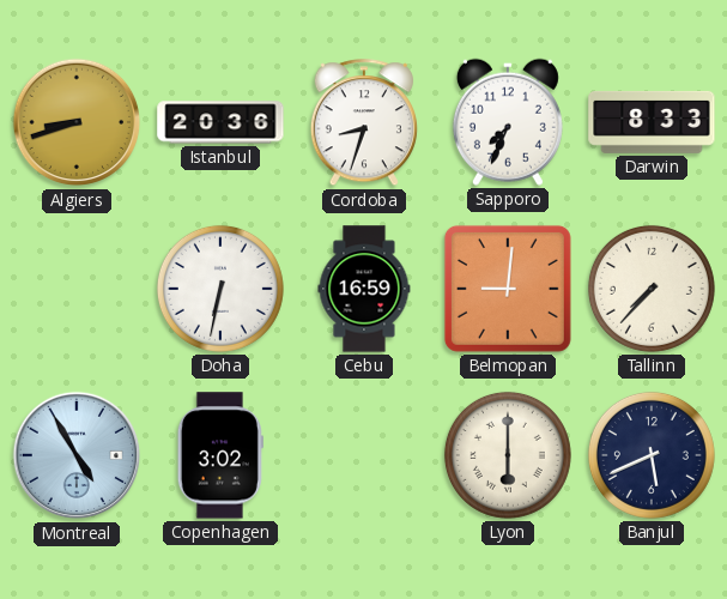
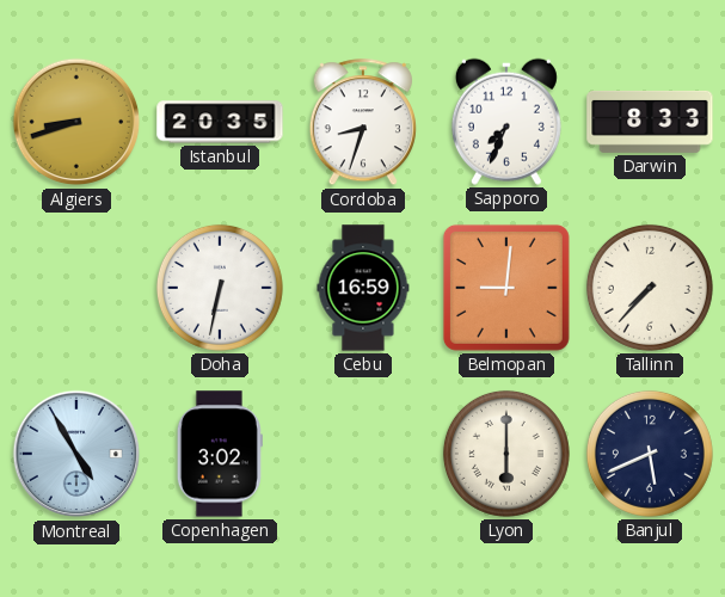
Istanbul: 20:36 -> 20:35 (220, 122)
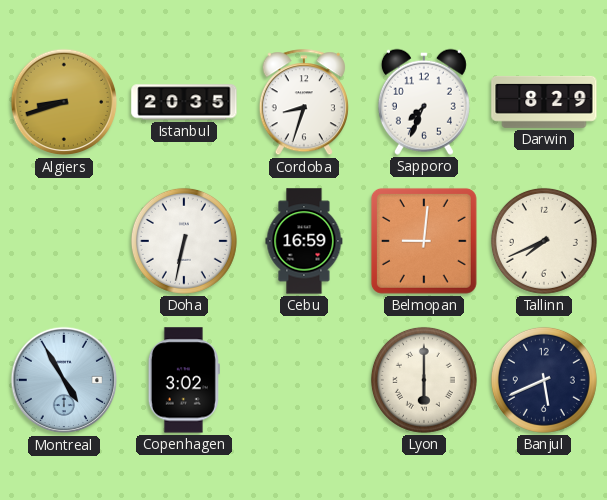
Darwin: 8:33 -> 8:29 (544, 102)
Tallinn: 7:37 -> 7:41 (544, 241)
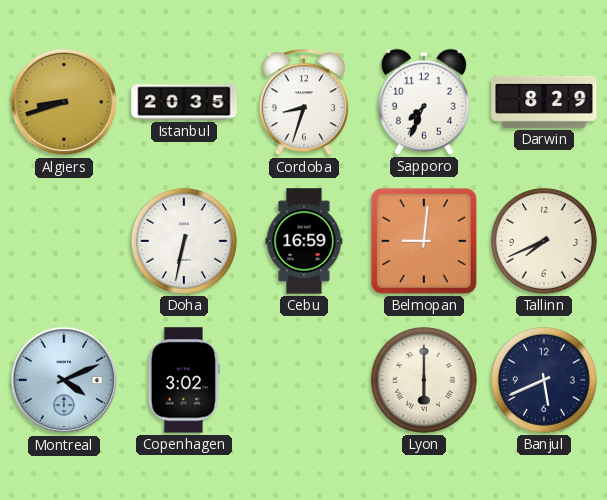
Montreal: 4:55 -> 4:11 (64, 380)
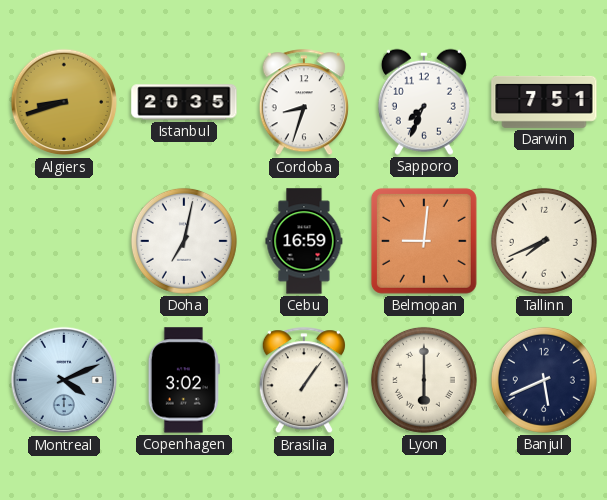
Darwin: 8:29 -> 7:51 (544, 102)
Doha: 6:32 -> 7:02 (184, 241)
Brasilia: none -> 1:06 (304, 381)
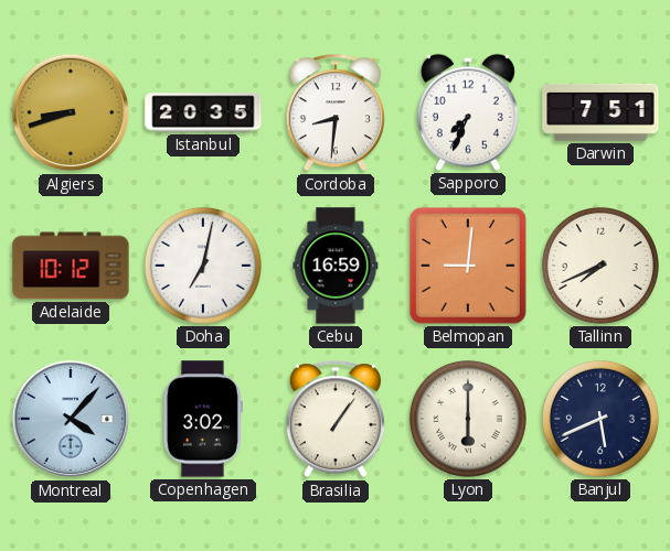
Cordoba: 8:33 -> 8:31 (336, 114)
Adelaide: none -> 10:12 (71, 266)
Montreal: 4:11 -> 4:07 (71, 419)
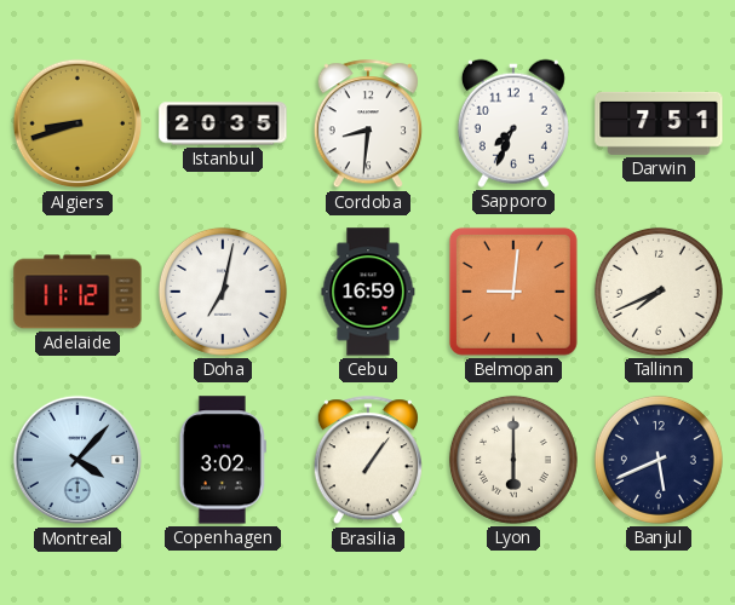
Adelaide: 10:12 -> 11:12 (77, 292)
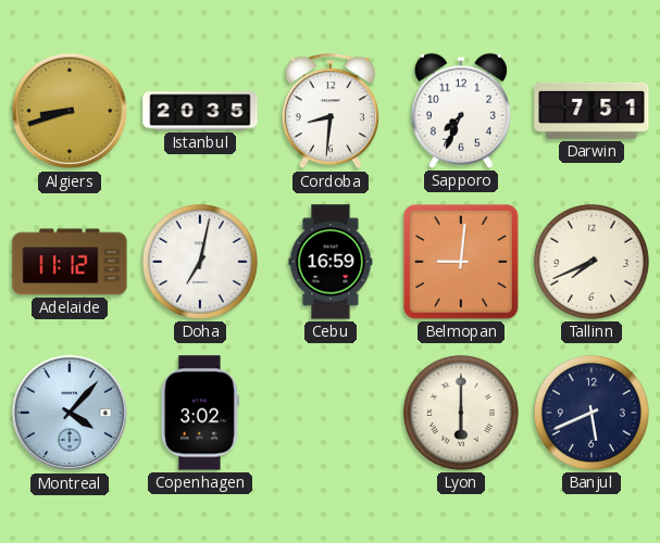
Brasilia: 1:06 -> none (368, 461)
